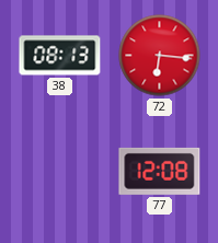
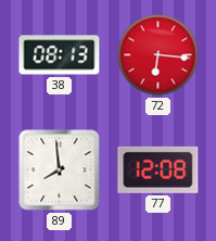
89: none -> 7:59 (60, 170)
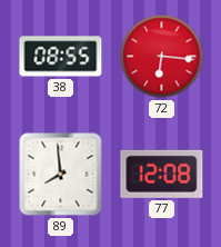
38: 08:13 -> 08:55 (61, 57)
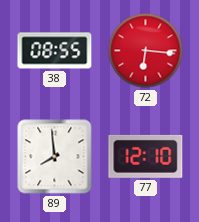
77: 12:08 -> 12:10 (146, 156)
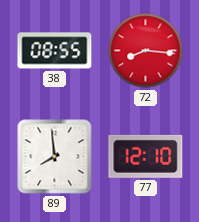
72: 6:16 -> 8:16 (146, 51)
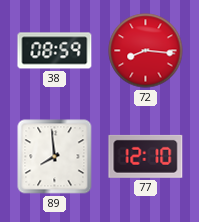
38: 08:55 -> 08:59 (55, 51)
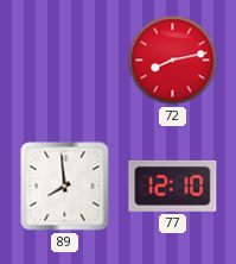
38: 08:59 -> none (55, 51)
72: 8:16 -> 8:13 (173, 61)
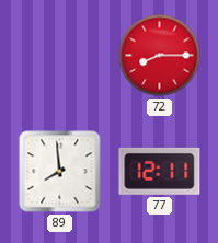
72: 8:13 -> 8:15 (160, 56)
77: 12:10 -> 12:11 (160, 171)
